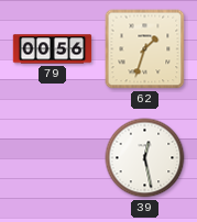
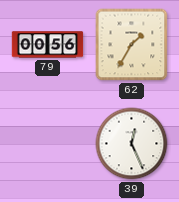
62: 1:33 -> 1:35 (132, 45)
39: 12:28 -> 12:26 (132, 144)
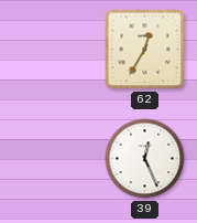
79: 00:56 -> none (48, 45)
62: 1:35 -> 12:35 (145, 50)
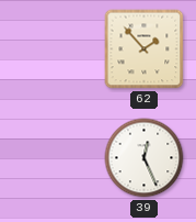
62: 12:35 -> 1:53 (145, 49)
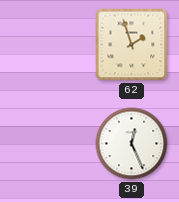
62: 1:53 -> 1:57 (132, 45)
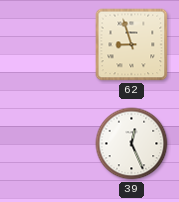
62: 1:57 -> 8:57 (132, 45)
